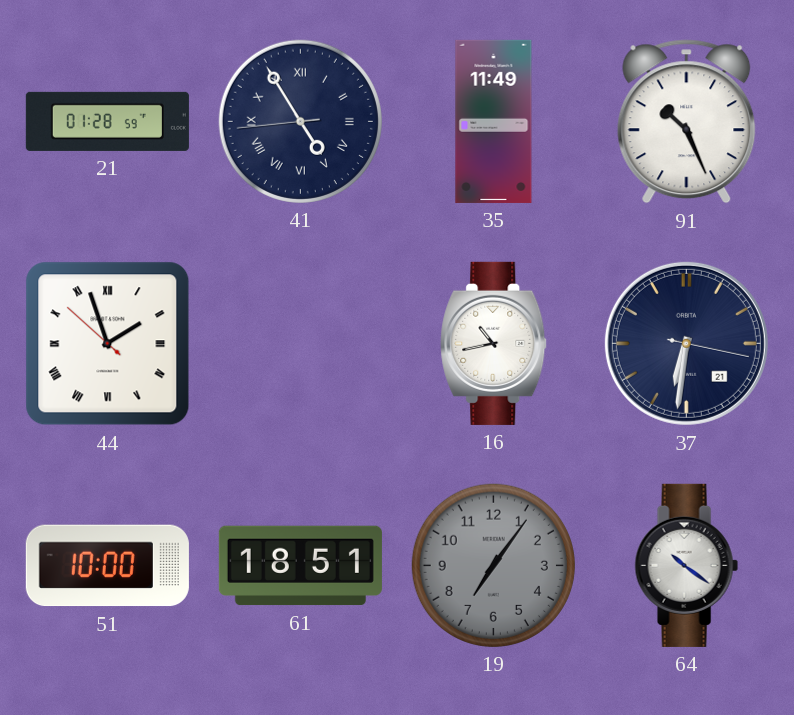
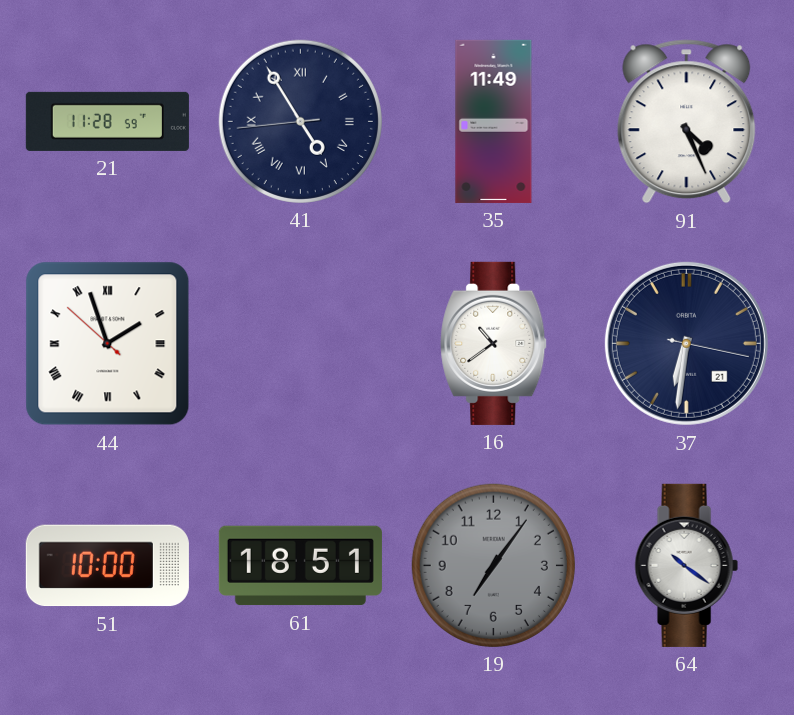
21: 01:28 -> 11:28 (107, 121)
91: 10:26 -> 4:26 (687, 122)
16: 10:43 -> 10:39 (494, 343)
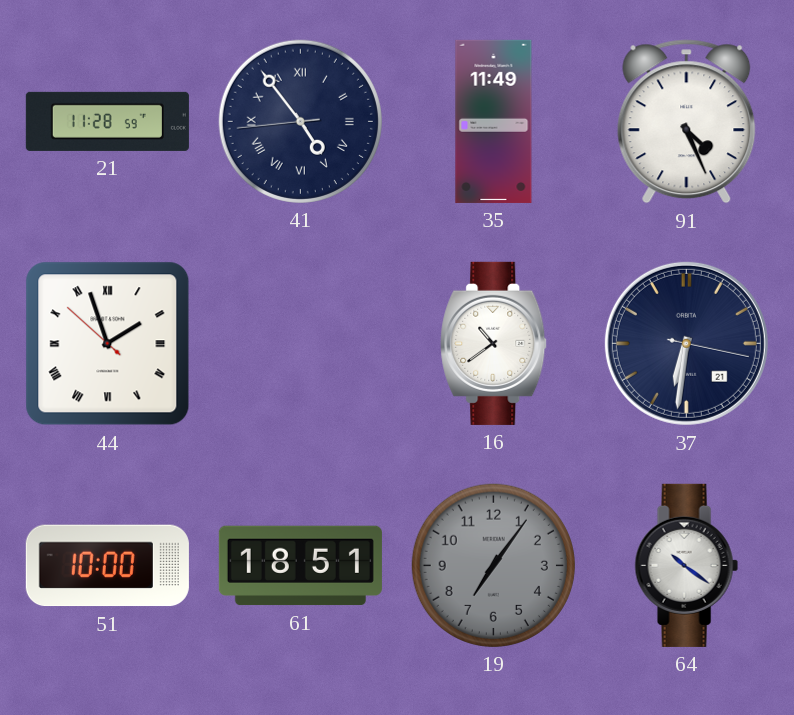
41: 4:54 -> 4:53 (300, 121)
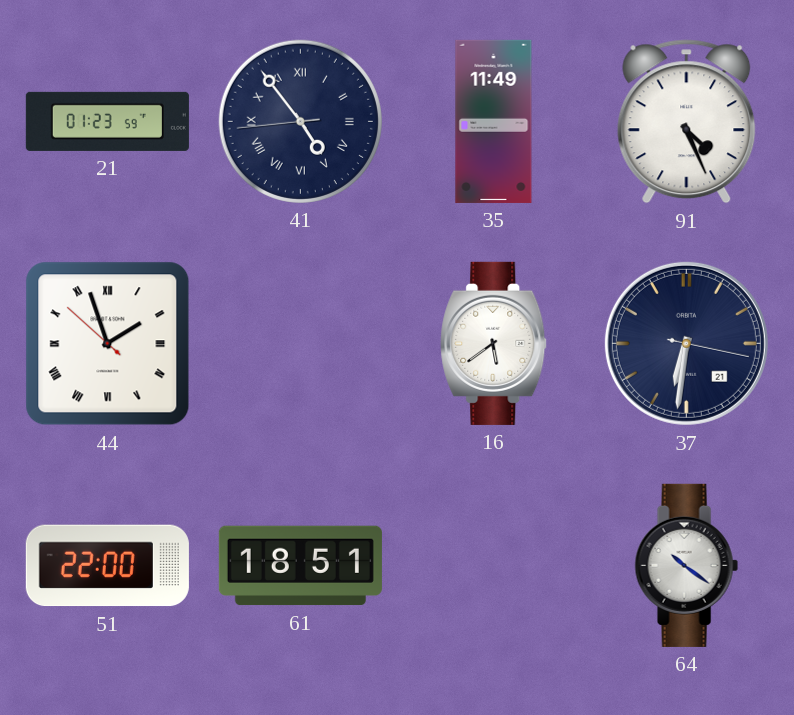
21: 11:28 -> 01:23 (107, 121)
16: 10:39 -> 5:39 (494, 343)
51: 10:00 -> 22:00 (107, 566)
19: 7:06 -> none (493, 565)
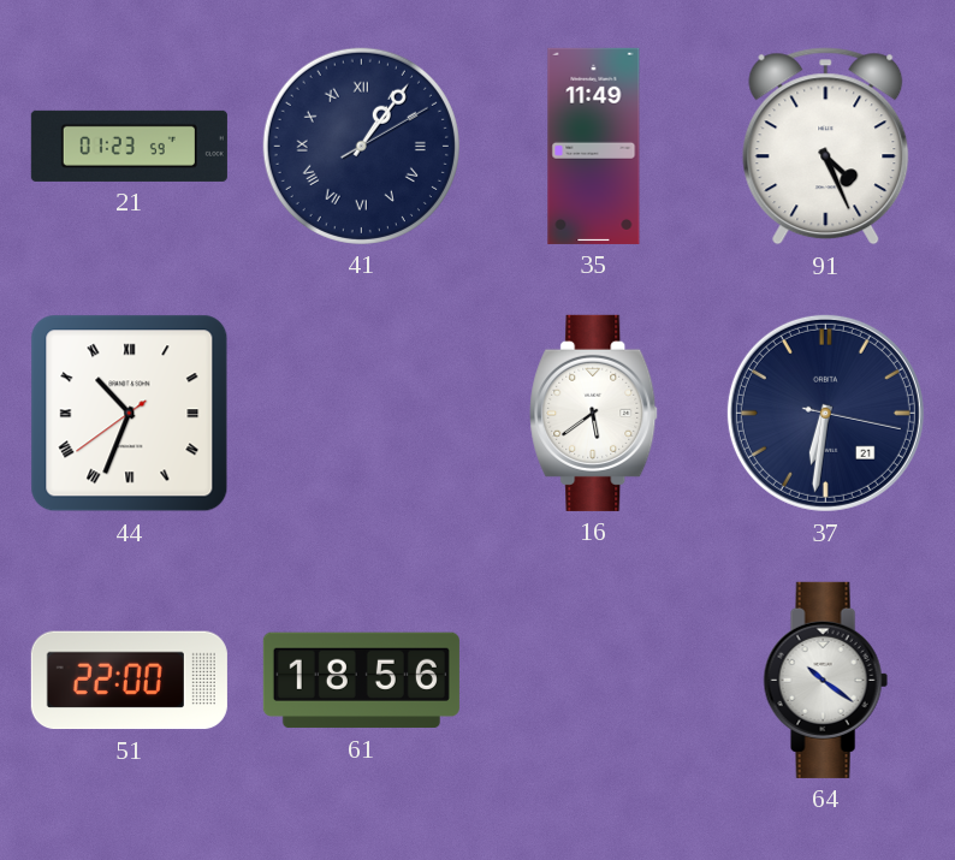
41: 4:53 -> 1:06 (361, 146)
44: 1:56 -> 10:33 (130, 414)
61: 18:51 -> 18:56 (361, 681)
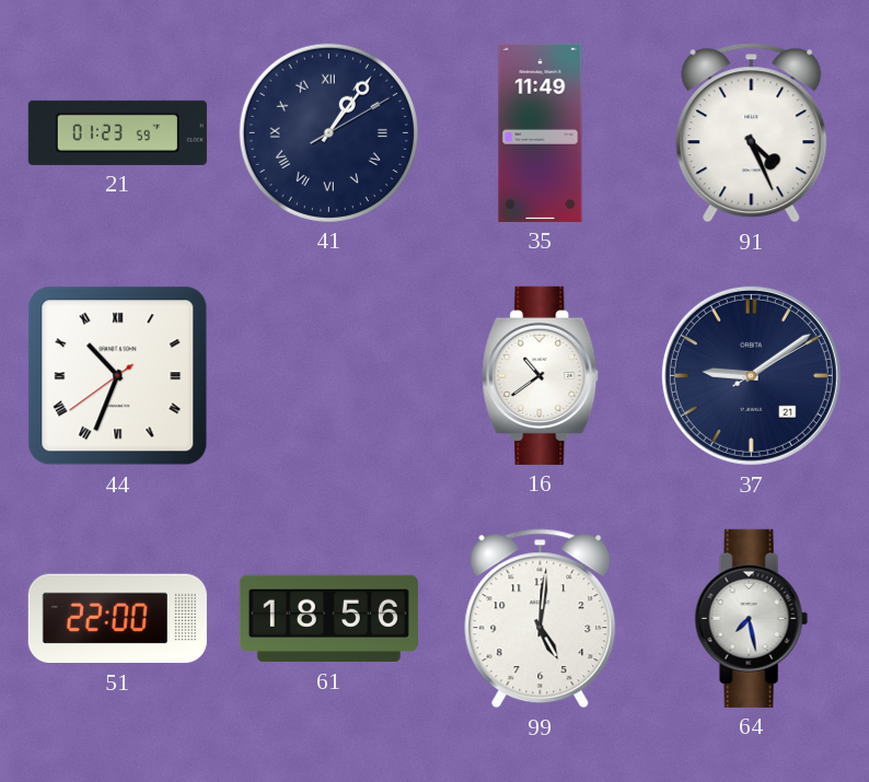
16: 5:39 -> 10:39 (541, 375)
37: 6:31 -> 9:09 (751, 375)
99: none -> 5:01 (541, 619)
64: 10:21 -> 7:28 (751, 618)
